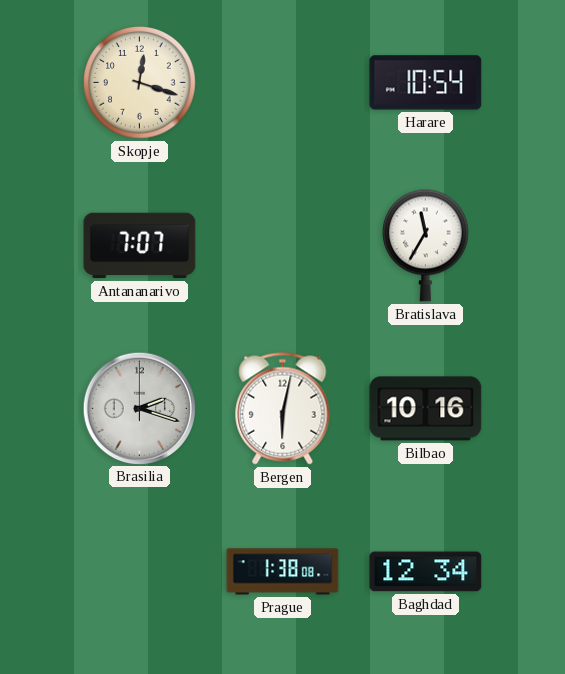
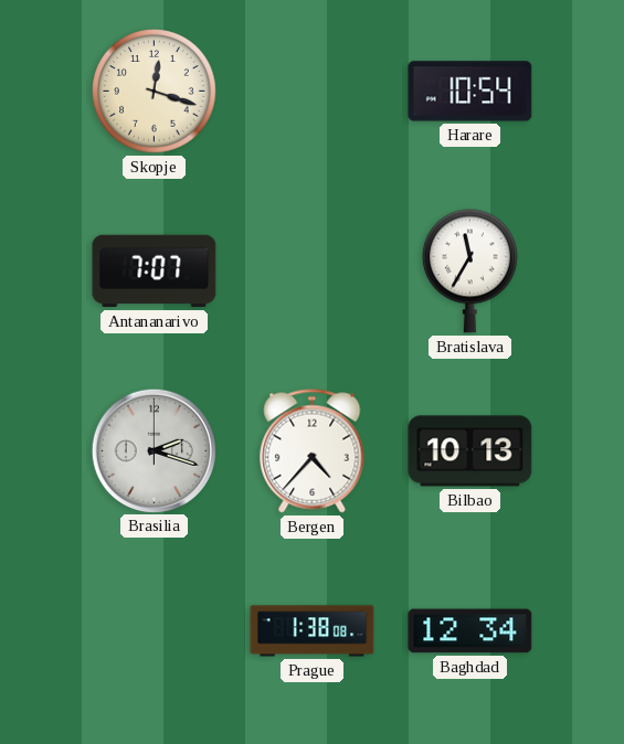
Bergen: 6:02 -> 4:37 (313, 451)
Bilbao: 10:16 -> 10:13 (470, 451)
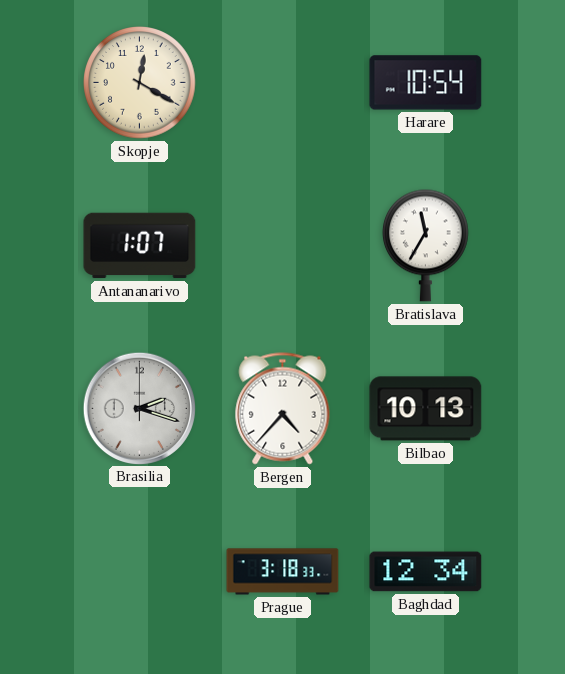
Skopje: 12:18 -> 12:20 (140, 83)
Antananarivo: 7:07 -> 1:07 (140, 246)
Prague: 1:38 -> 3:18 (283, 572)
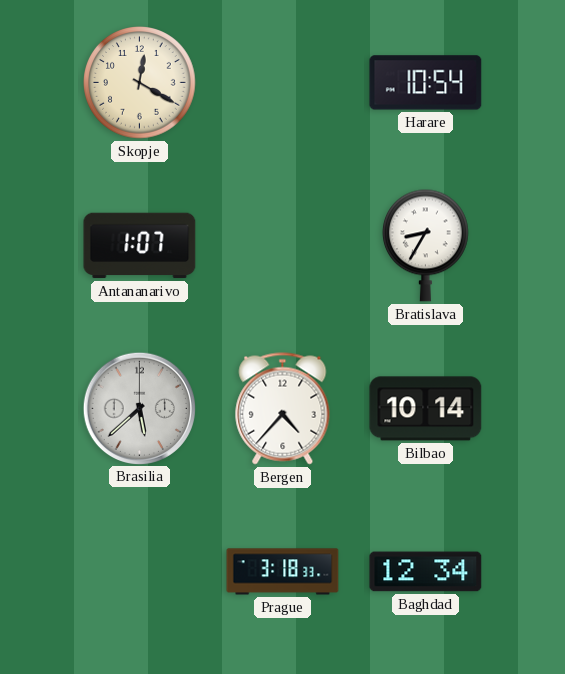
Bratislava: 11:35 -> 8:35 (425, 245)
Brasilia: 2:18 -> 5:38 (139, 408)
Bilbao: 10:13 -> 10:14 (426, 409)
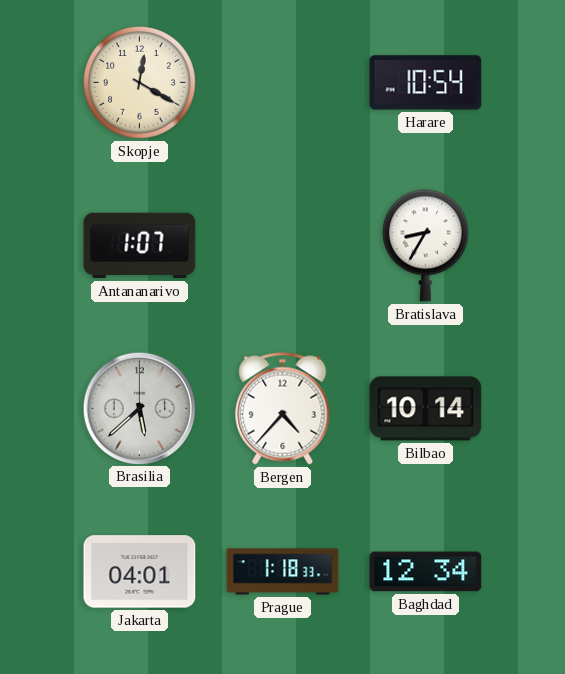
Jakarta: none -> 04:01 (140, 572)
Prague: 3:18 -> 1:18 (283, 572)
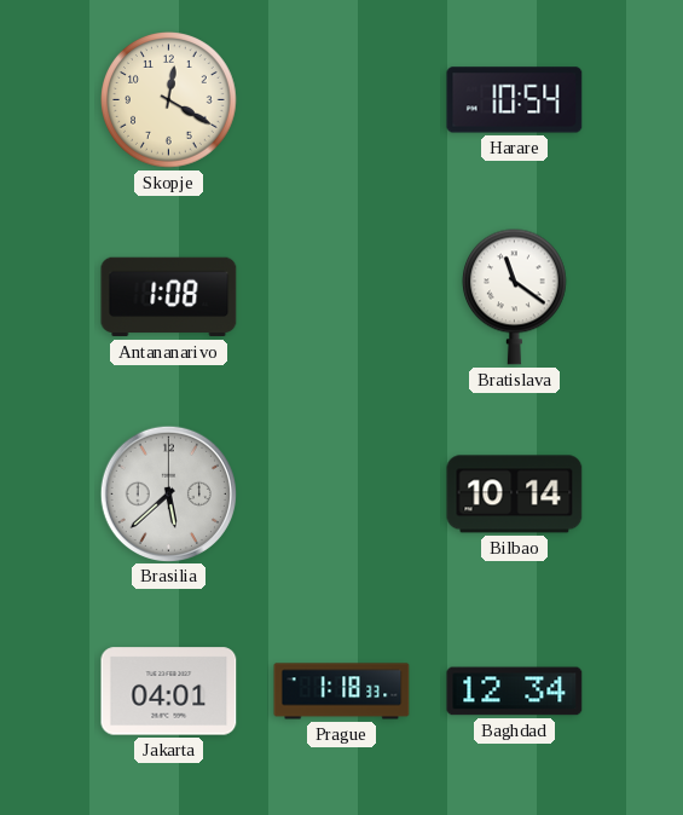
Antananarivo: 1:07 -> 1:08 (169, 297)
Bratislava: 8:35 -> 11:21 (514, 296)
Bergen: 4:37 -> none (283, 409)
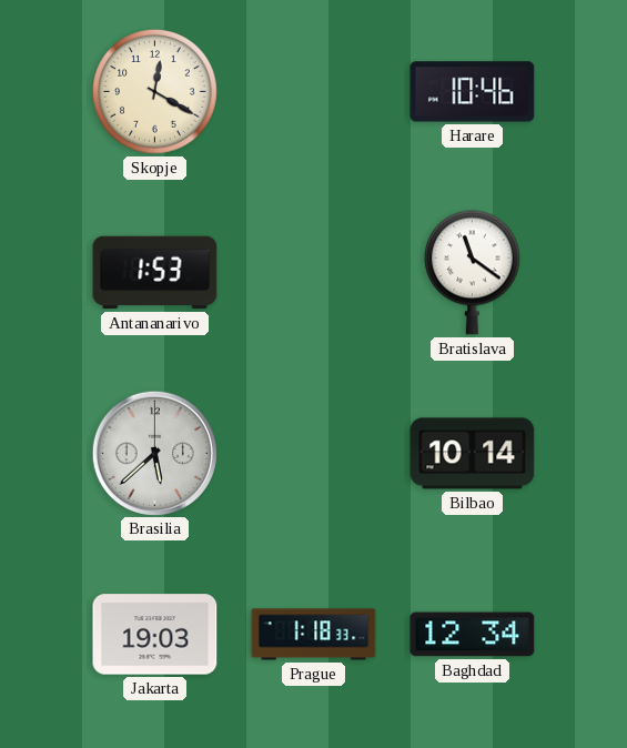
Harare: 10:54 -> 10:46 (473, 92)
Antananarivo: 1:08 -> 1:53 (155, 273)
Jakarta: 04:01 -> 19:03 (155, 635)
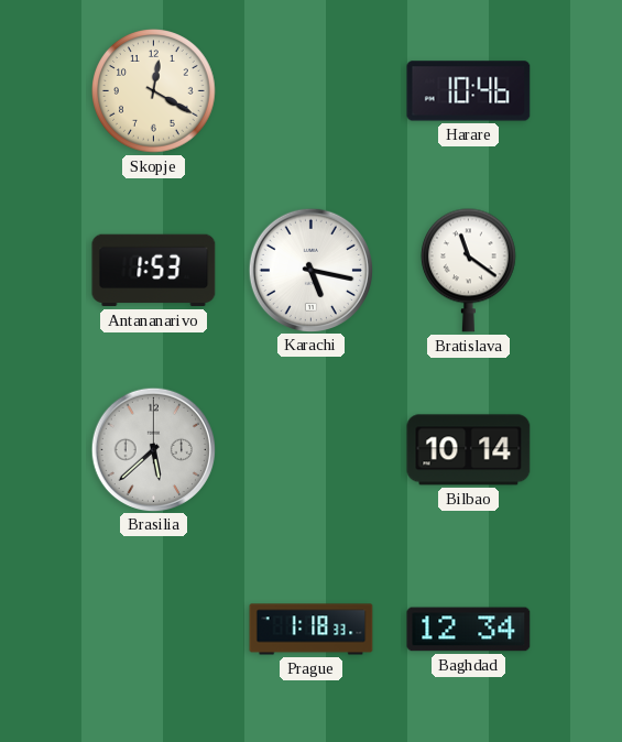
Karachi: none -> 5:17 (310, 270)
Jakarta: 19:03 -> none (155, 635)
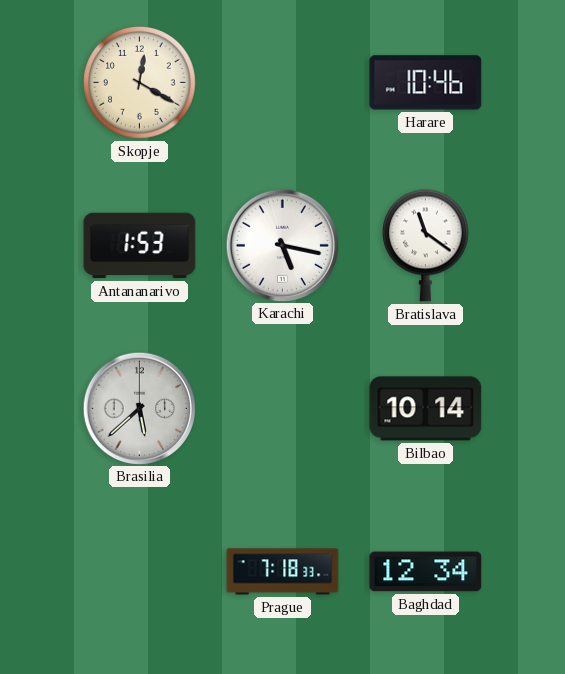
Prague: 1:18 -> 7:18 (283, 572)
